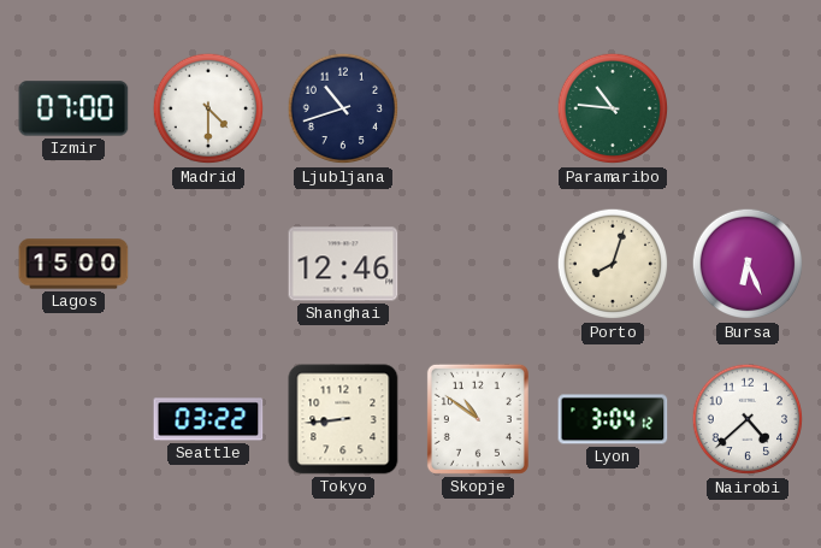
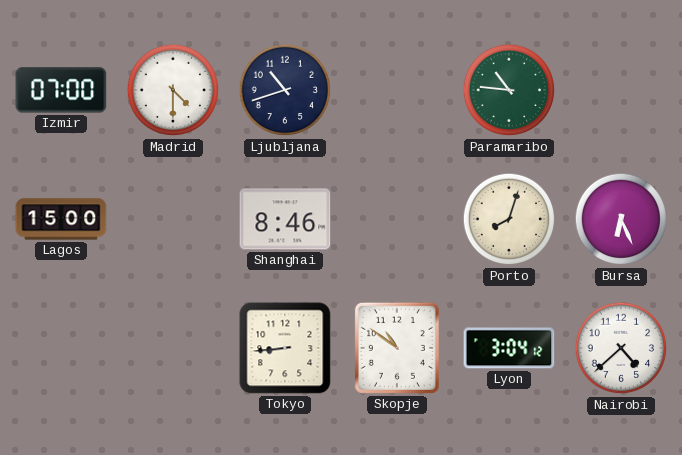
Shanghai: 12:46 -> 8:46 (285, 219)
Seattle: 03:22 -> none (208, 419)
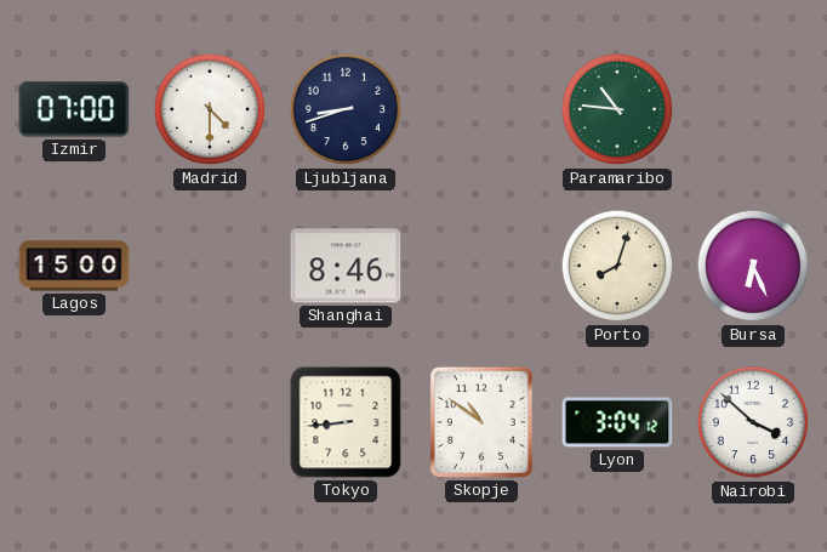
Ljubljana: 10:42 -> 8:42 (346, 109)
Nairobi: 4:38 -> 3:52 (753, 422)
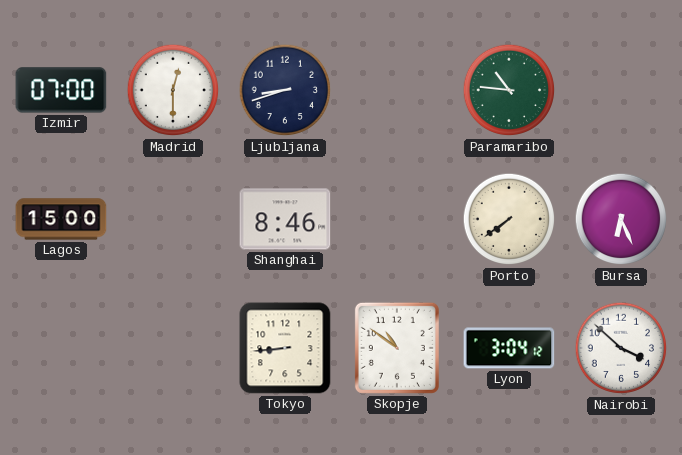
Madrid: 4:30 -> 12:30 (173, 90)
Porto: 8:03 -> 7:39 (509, 219)
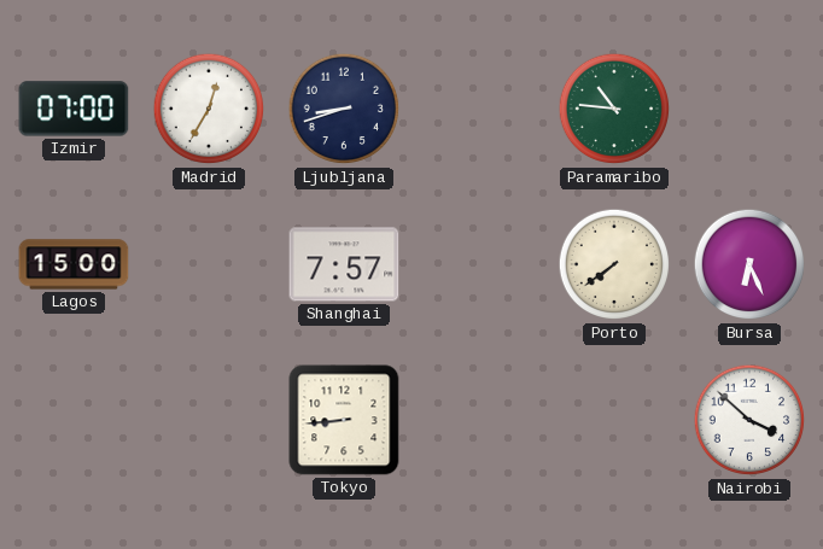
Madrid: 12:30 -> 12:35 (209, 109)
Shanghai: 8:46 -> 7:57 (344, 264)
Skopje: 10:51 -> none (397, 348)
Lyon: 3:04 -> none (509, 348)
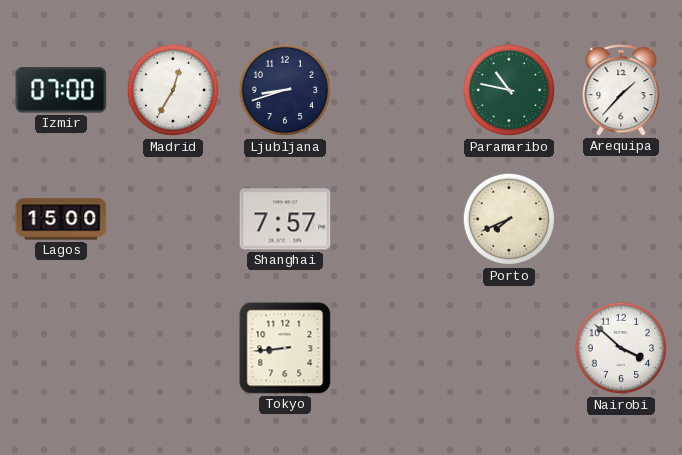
Paramaribo: 10:46 -> 10:47 (509, 90)
Arequipa: none -> 1:37 (621, 90)
Porto: 7:39 -> 7:41 (509, 219)
Bursa: 6:26 -> none (749, 264)
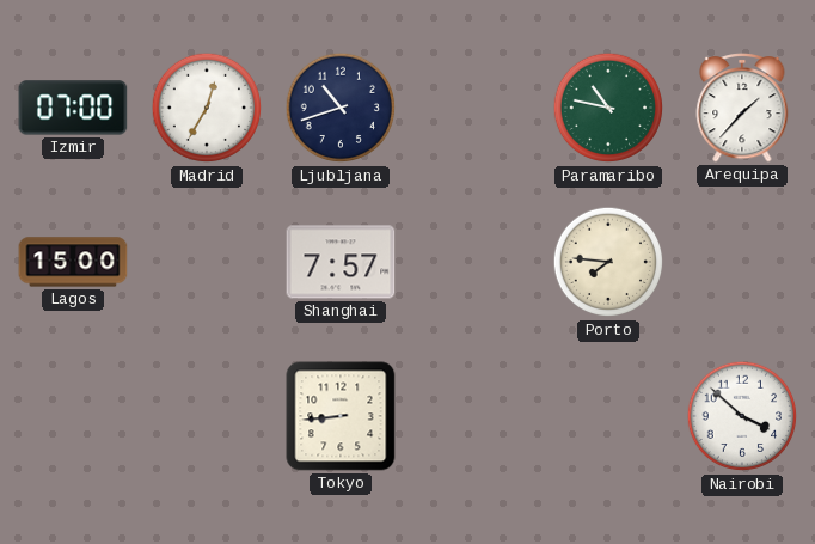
Ljubljana: 8:42 -> 10:42 (341, 108)
Porto: 7:41 -> 7:46 (608, 262)
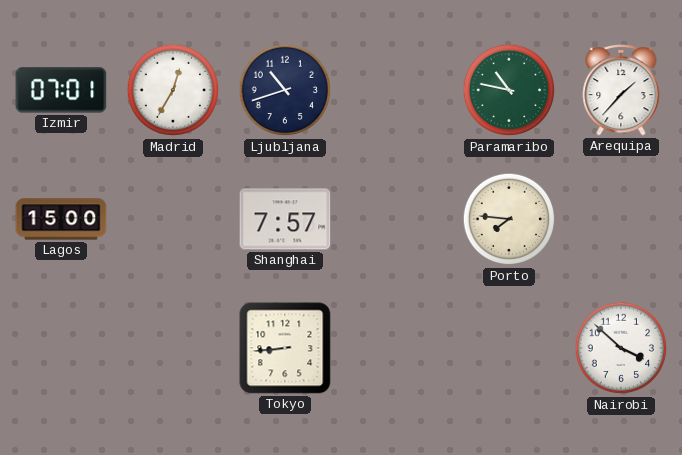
Izmir: 07:00 -> 07:01 (61, 90)
